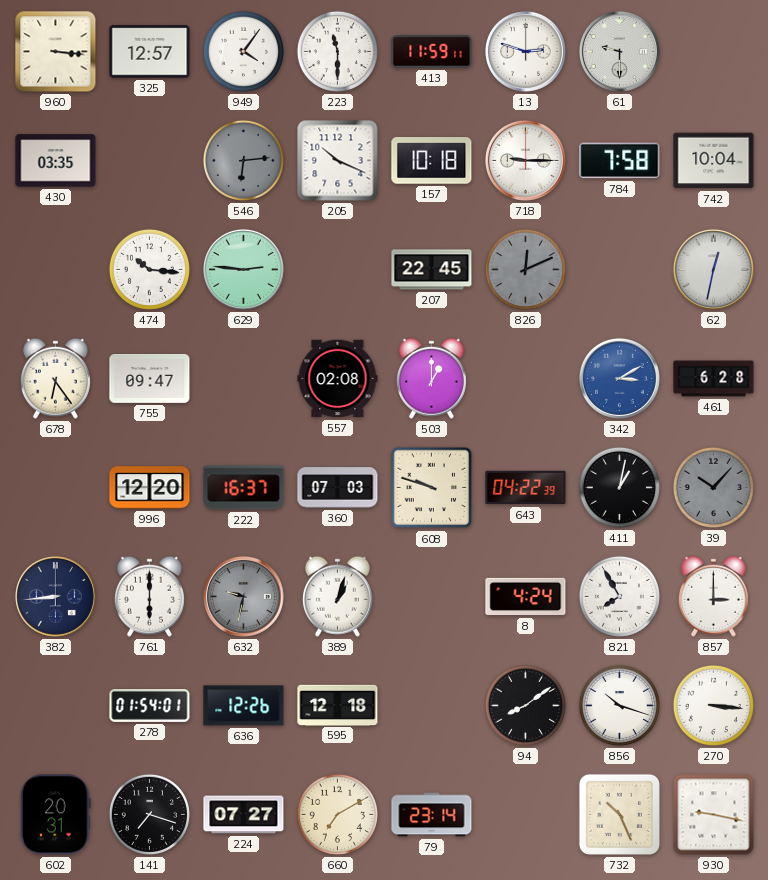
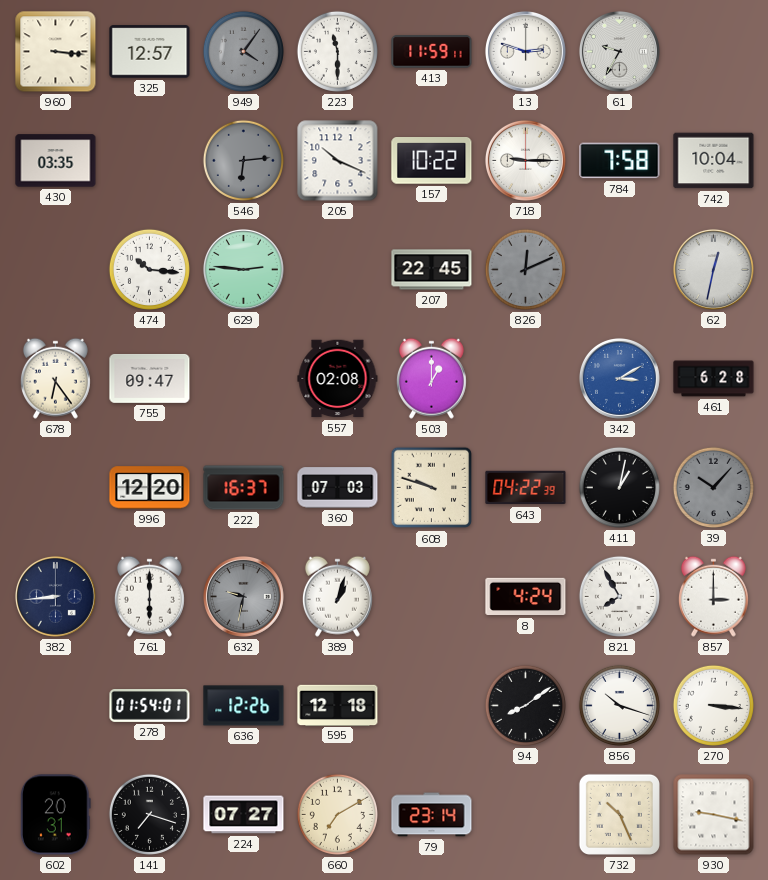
949 dial: white -> grey (243, 51)
61: 9:30 -> 9:35 (619, 51)
157: 10:18 -> 10:22 (432, 161)
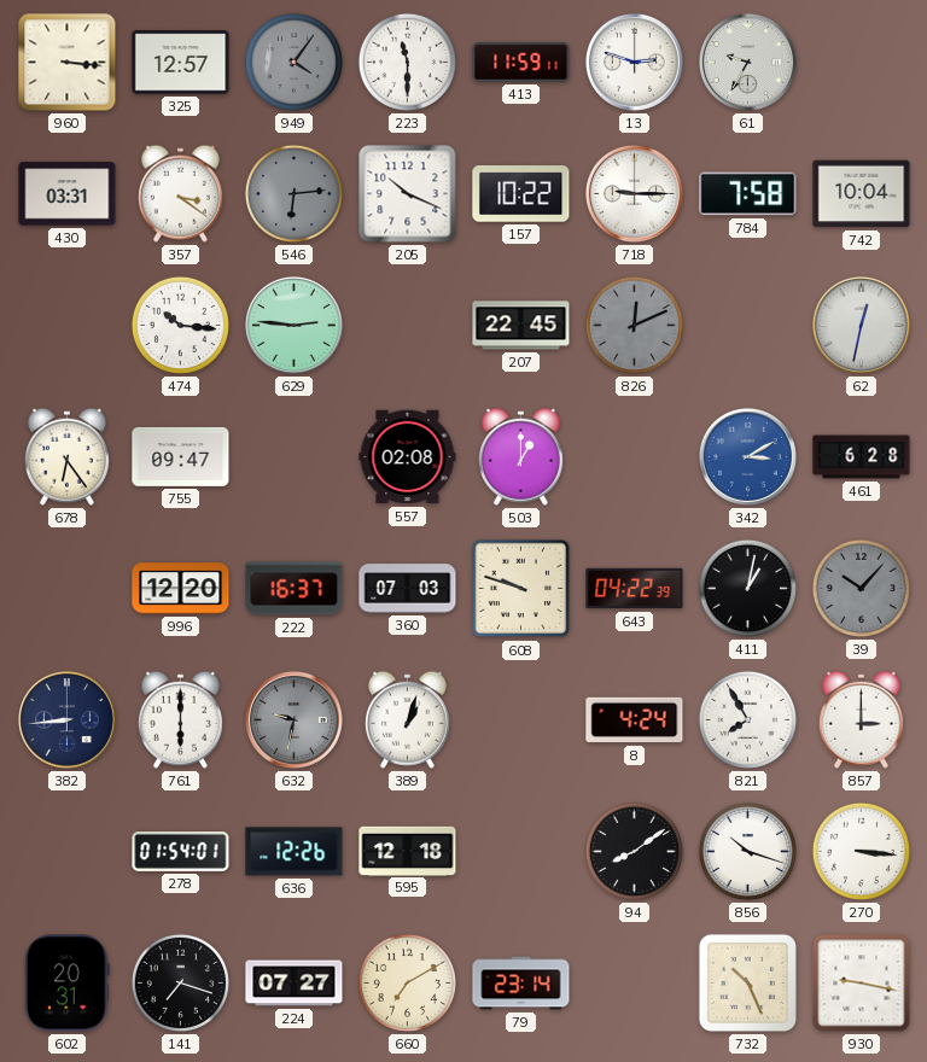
430: 03:35 -> 03:31 (68, 194)
357: none -> 3:21 (180, 193)
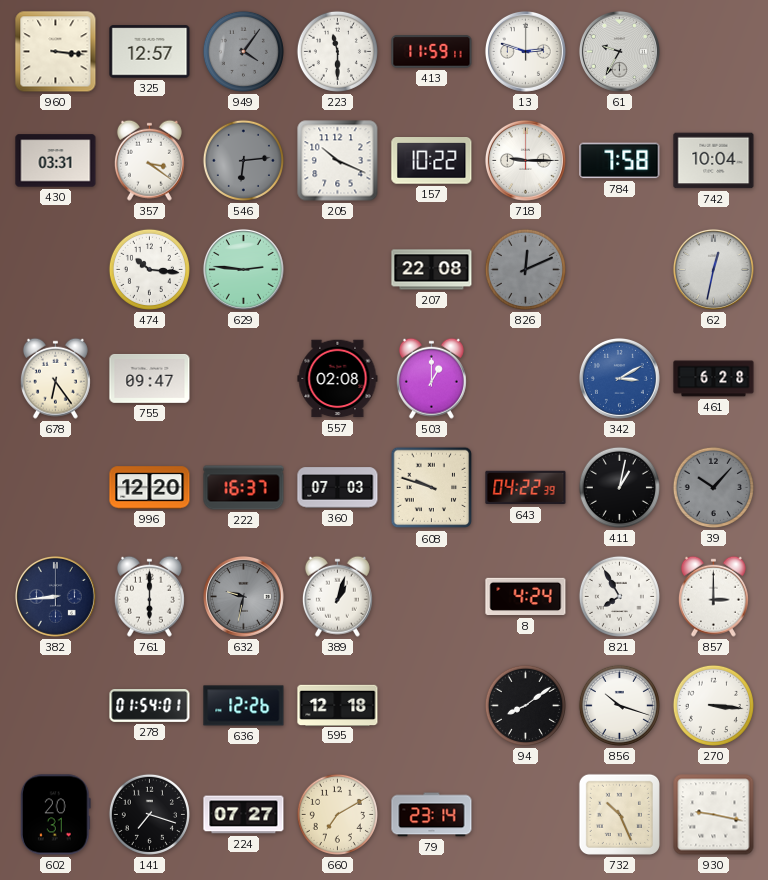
207: 22:45 -> 22:08 (432, 270)
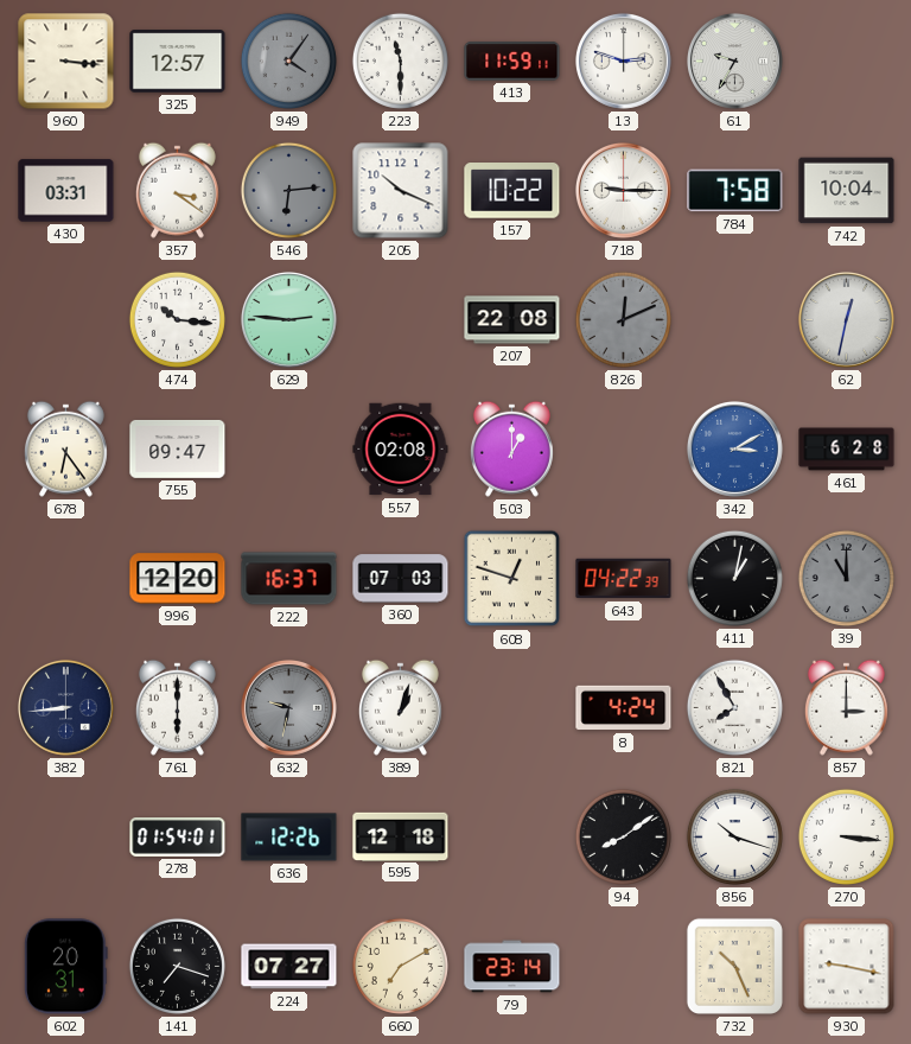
608: 9:48 -> 12:48 (512, 579)
39: 10:07 -> 11:00 (846, 578)
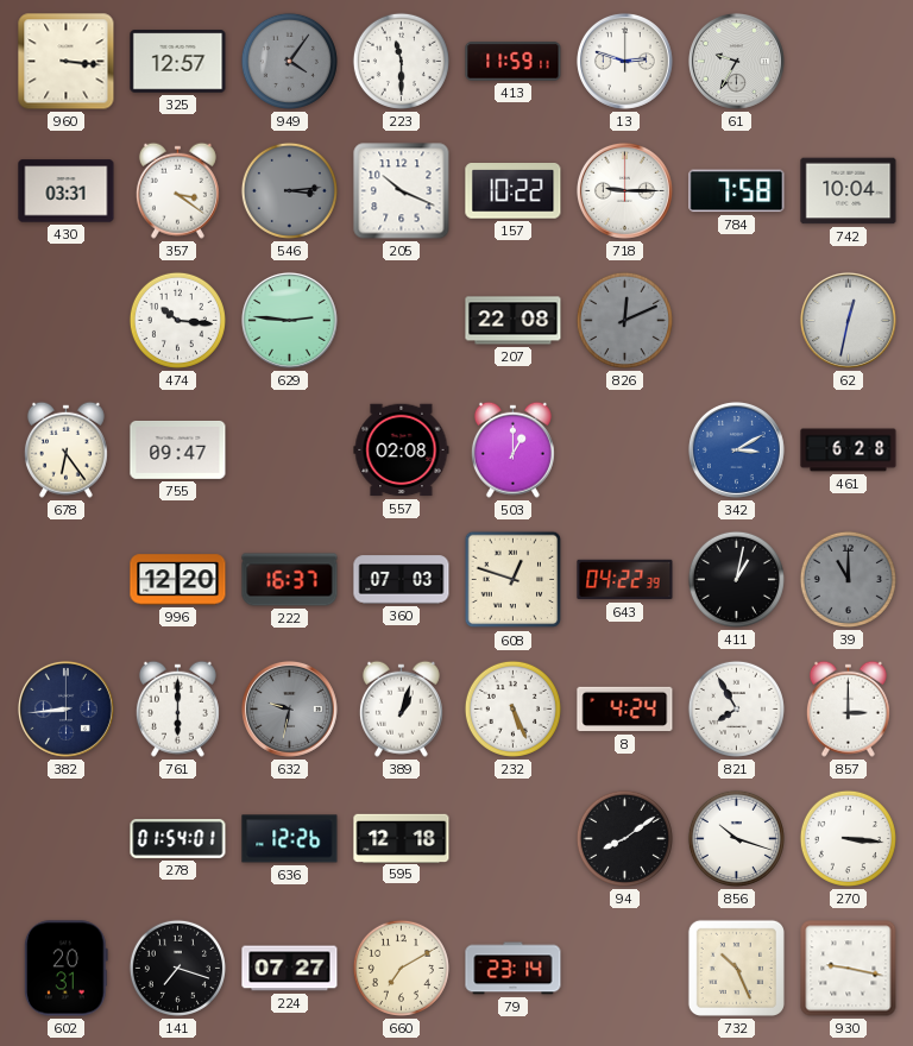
546: 6:14 -> 3:14 (289, 190)
232: none -> 5:26 (512, 708)
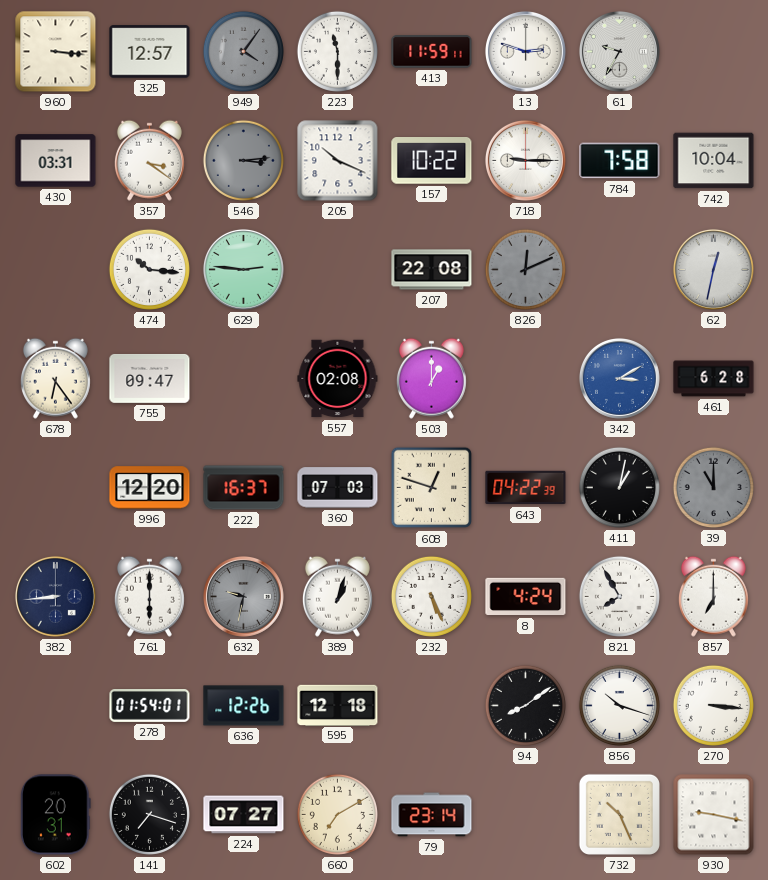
857: 3:00 -> 7:00 (713, 596)
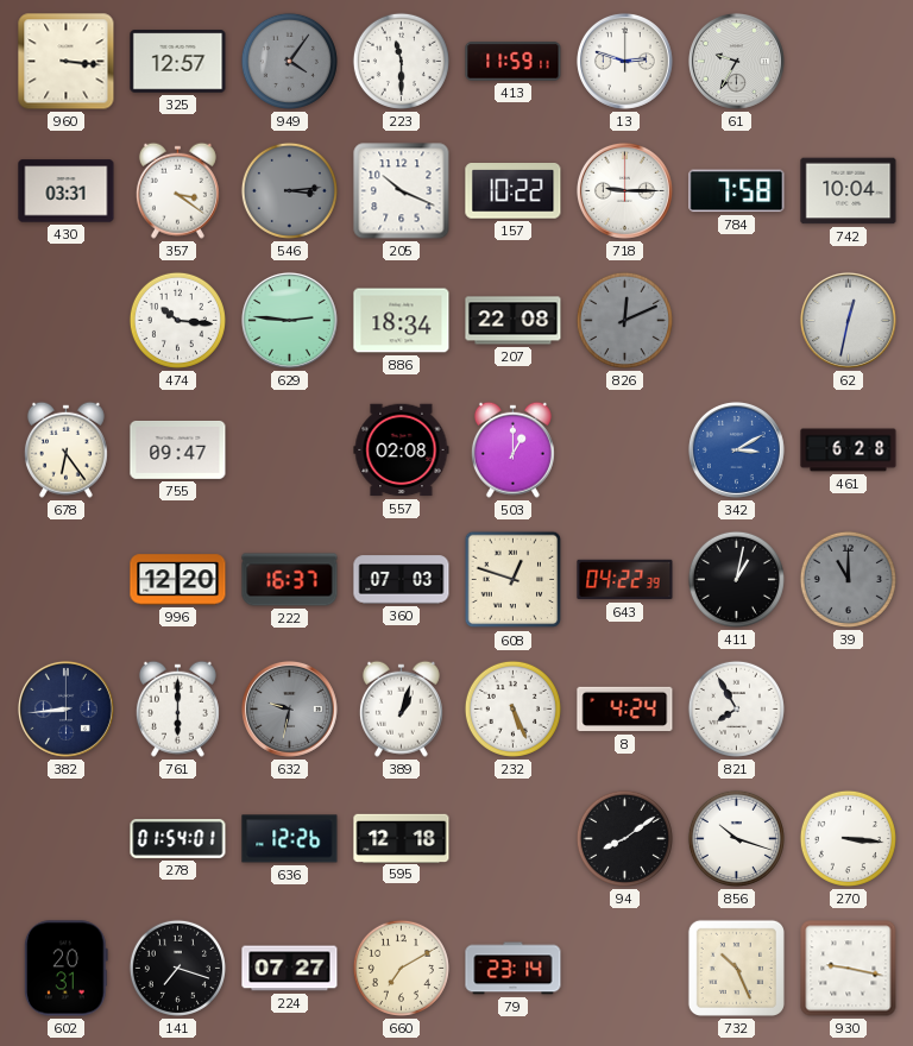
886: none -> 18:34 (402, 321)
857: 7:00 -> none (713, 596)
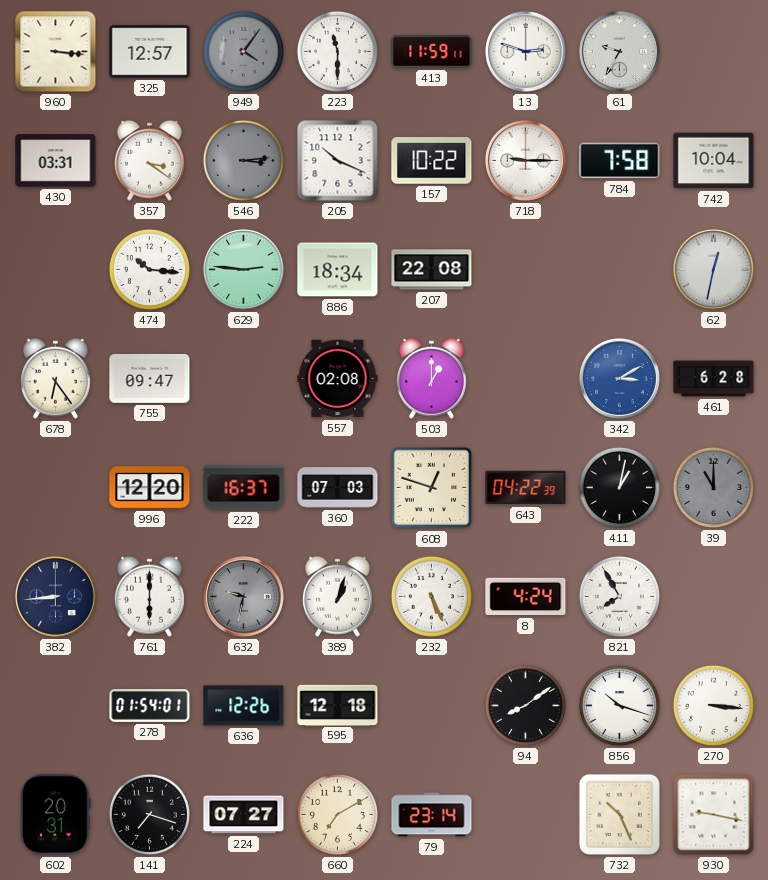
826: 12:11 -> none (624, 320)
